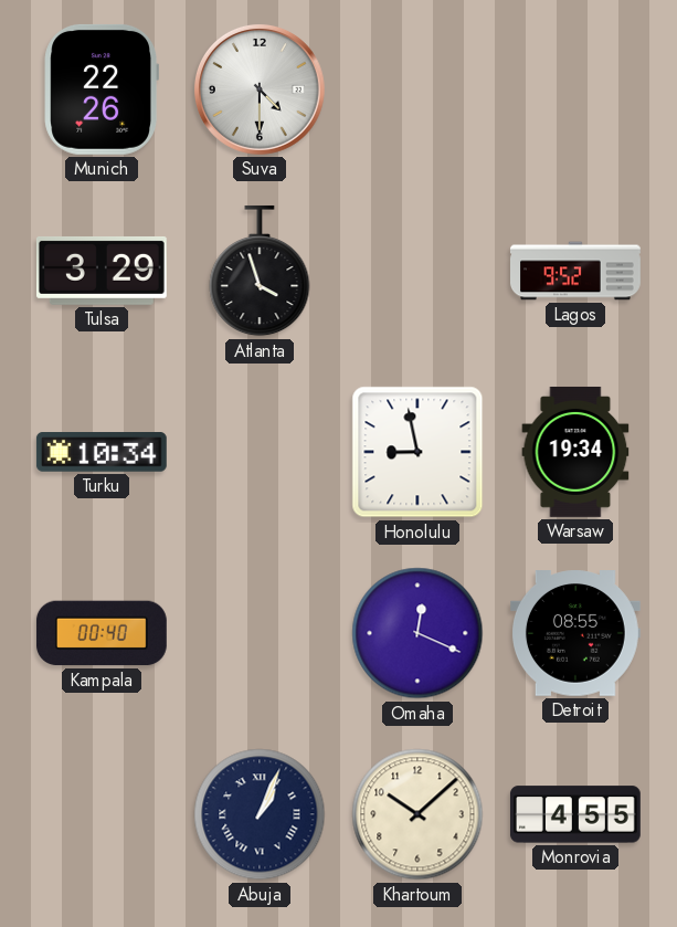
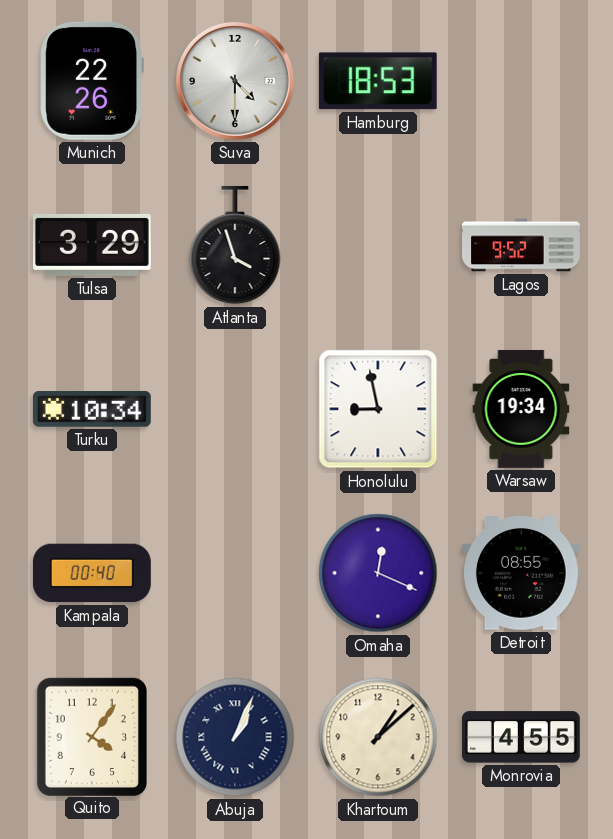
Hamburg: none -> 18:53 (378, 81)
Quito: none -> 4:06 (92, 736)
Khartoum: 10:08 -> 1:08 (378, 737)
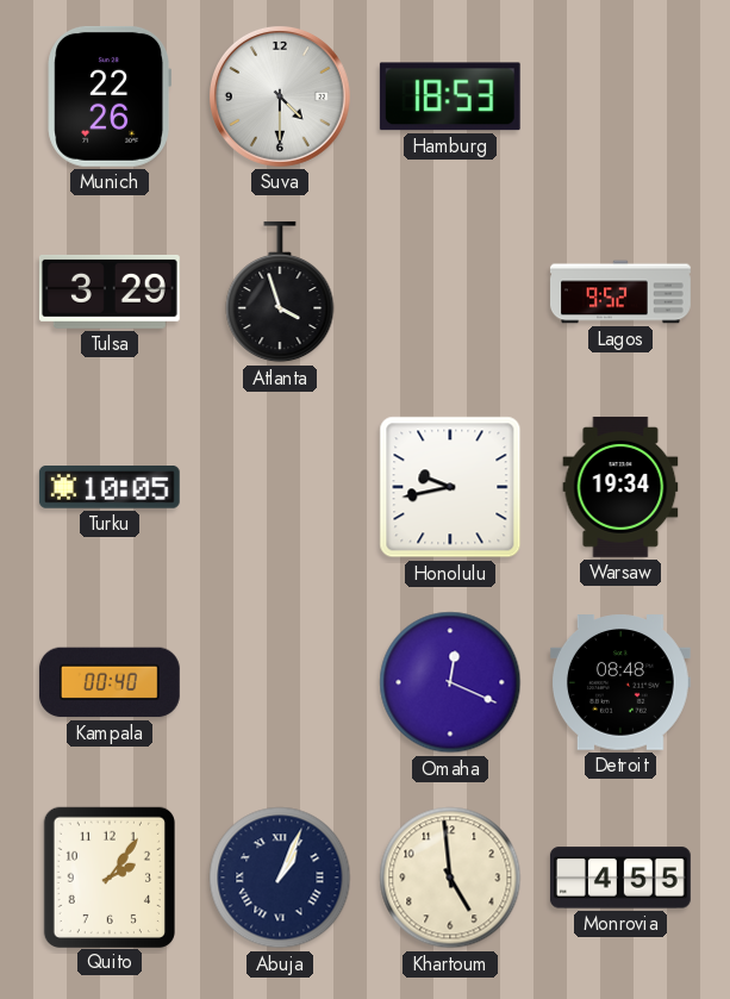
Turku: 10:34 -> 10:05 (110, 488)
Honolulu: 8:58 -> 9:43 (450, 487)
Detroit: 08:55 -> 08:48 (620, 682)
Quito: 4:06 -> 2:06 (110, 876)
Khartoum: 1:08 -> 4:59 (450, 878)
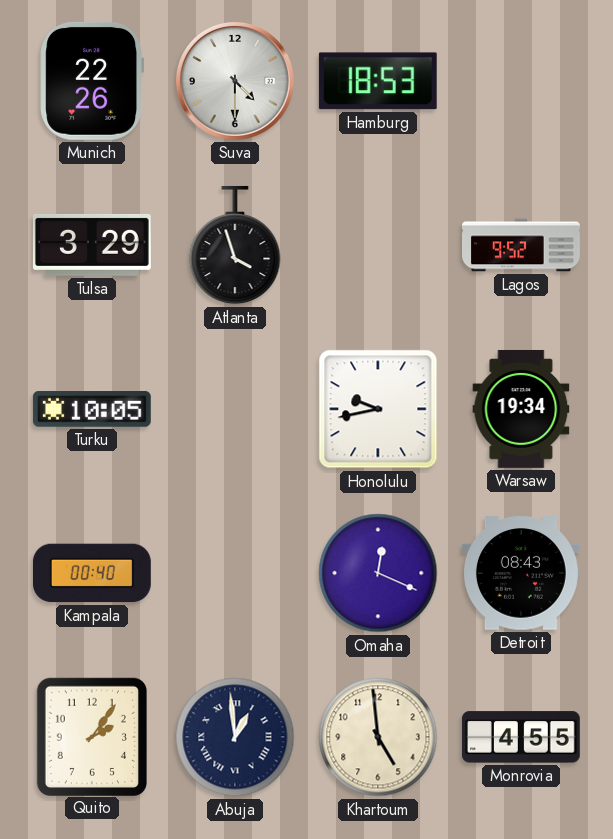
Detroit: 08:48 -> 08:43 (521, 573)
Abuja: 1:04 -> 12:59 (235, 737)
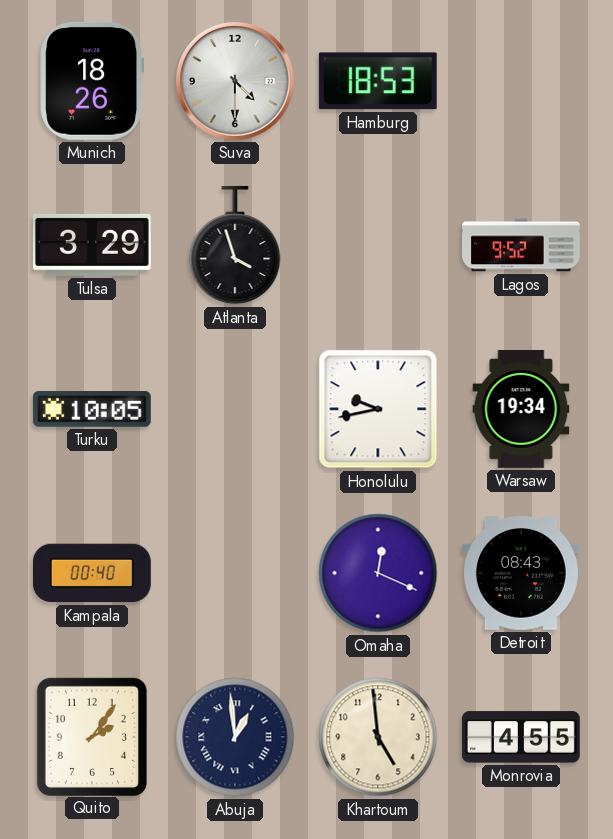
Munich: 22:26 -> 18:26 (91, 81)
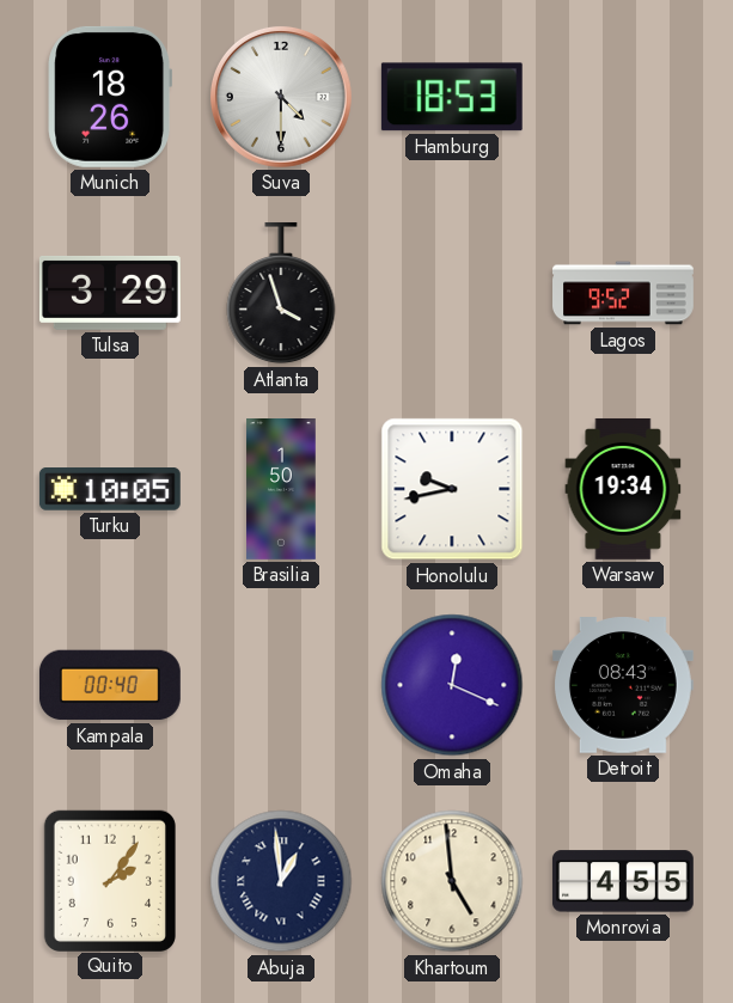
Brasilia: none -> 1:50 (281, 490)
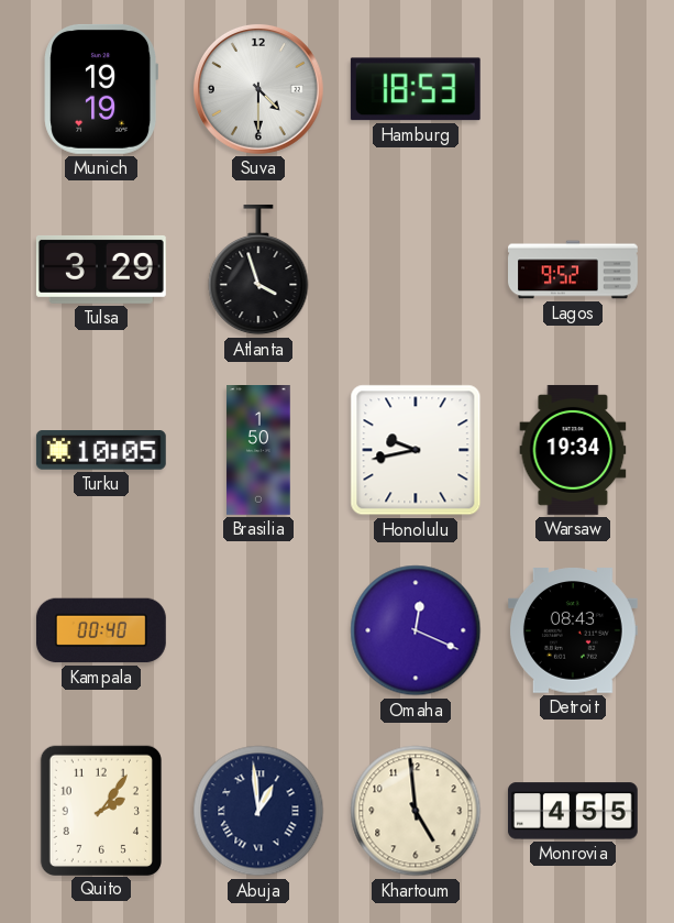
Munich: 18:26 -> 19:19 (100, 89)
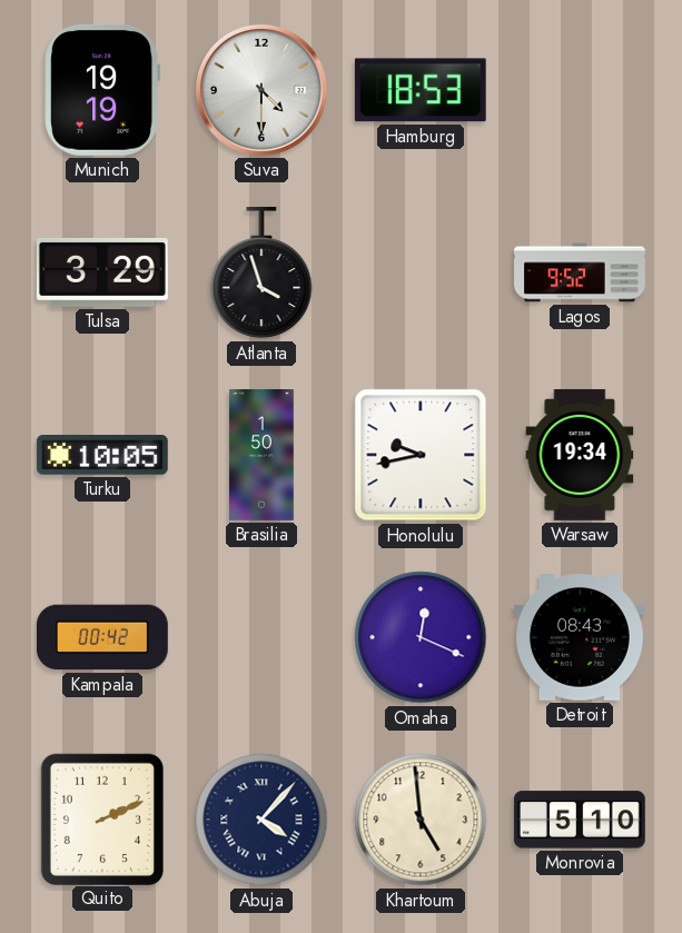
Kampala: 00:40 -> 00:42 (102, 637)
Quito: 2:06 -> 2:11 (102, 818)
Abuja: 12:59 -> 4:07 (261, 820)
Monrovia: 4:55 -> 5:10 (580, 820)
